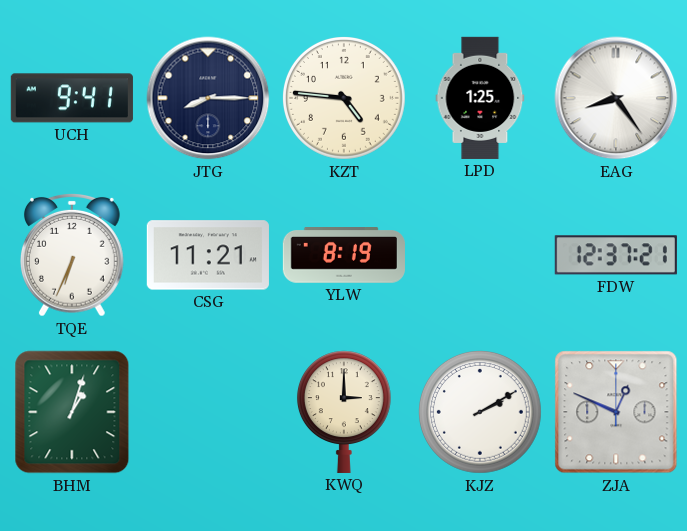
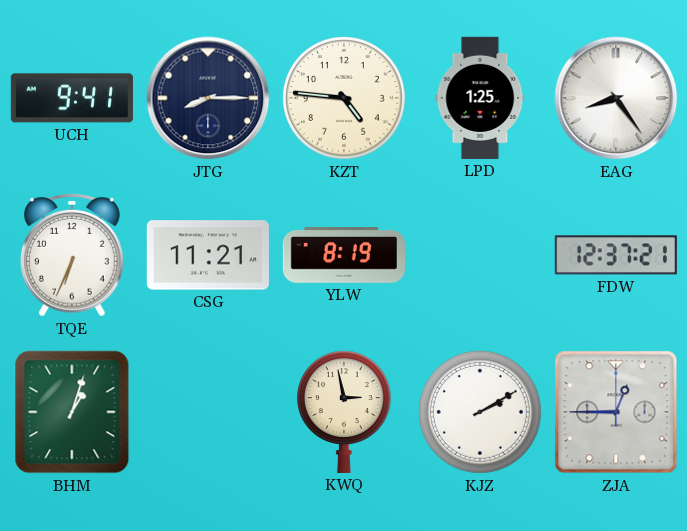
KWQ: 3:00 -> 2:58 (344, 412)
ZJA: 12:49 -> 12:45 (616, 412)
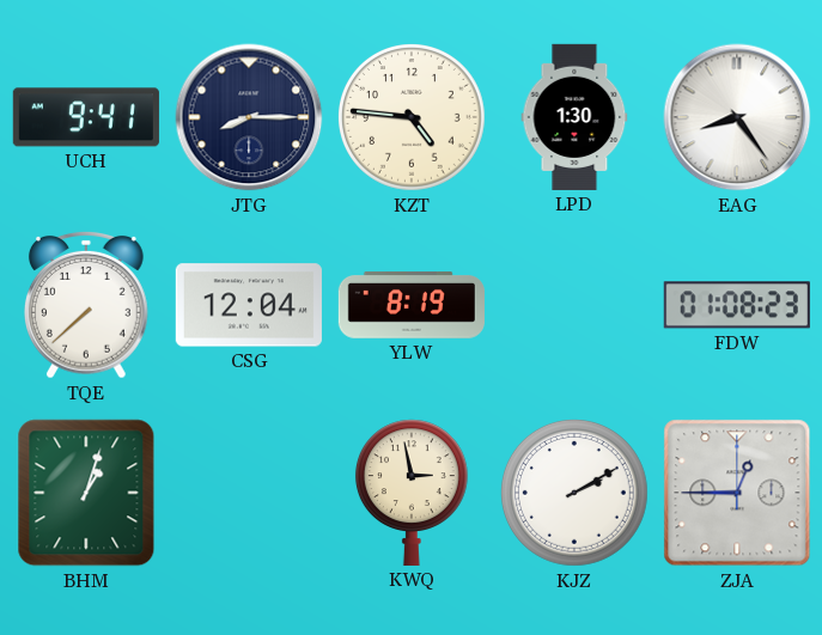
LPD: 1:25 -> 1:30 (574, 117)
TQE: 6:34 -> 7:38 (87, 305)
CSG: 11:21 -> 12:04 (249, 305)
FDW: 12:37 -> 01:08 (737, 305)
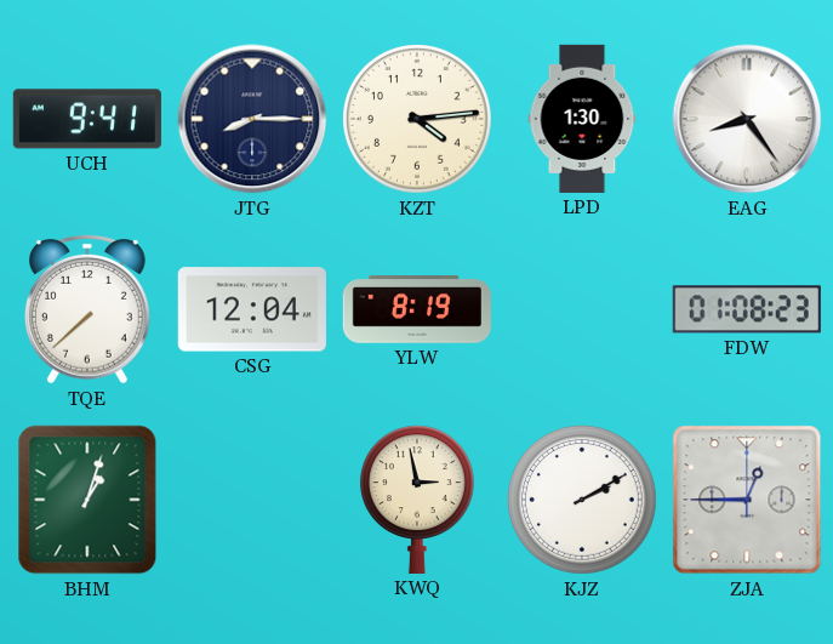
KZT: 4:46 -> 4:14 (418, 120)
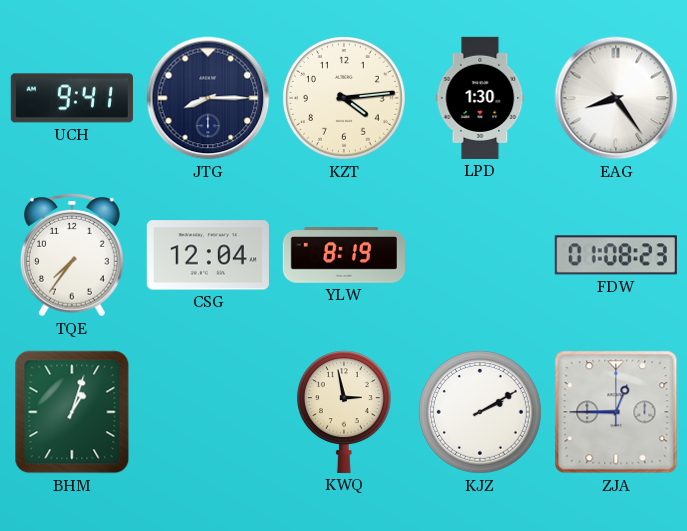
TQE: 7:38 -> 7:36 (73, 255)
